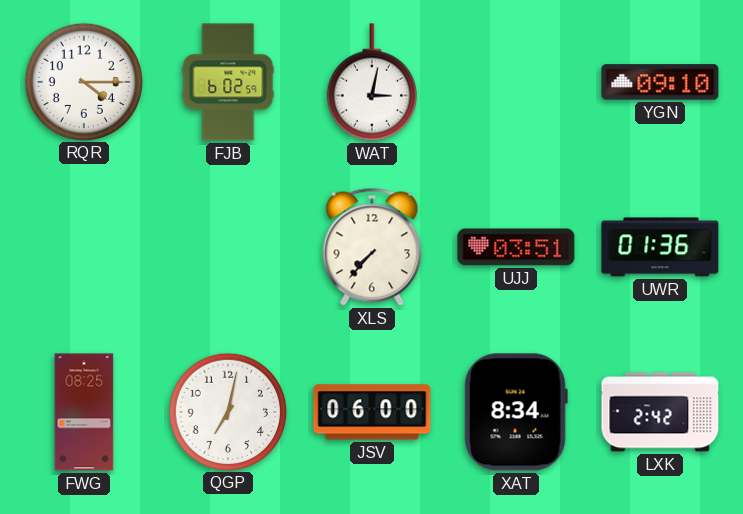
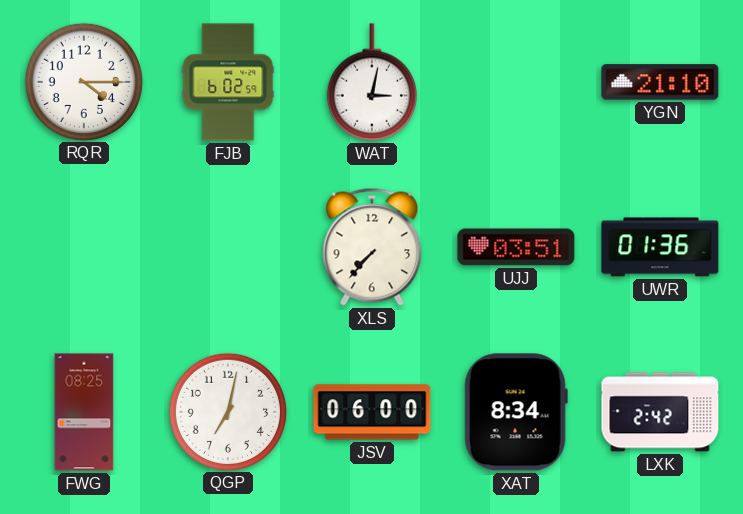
YGN: 09:10 -> 21:10 (660, 82)
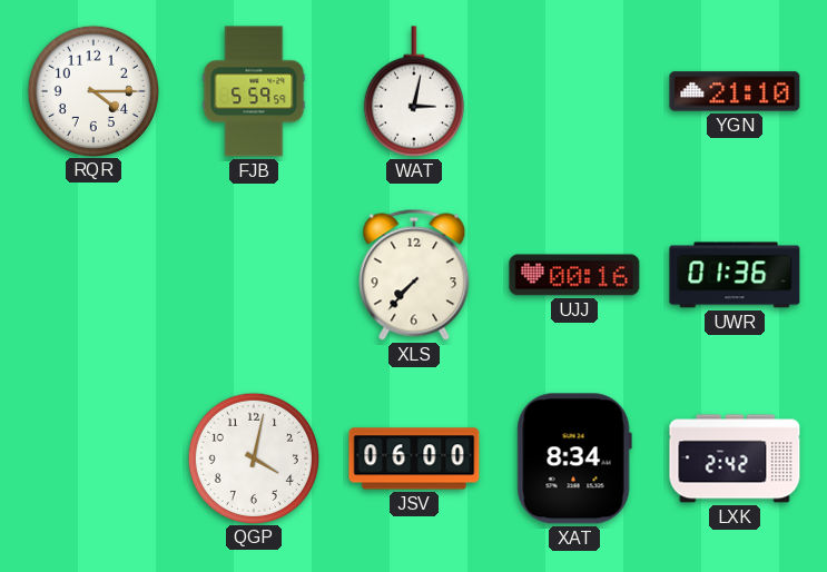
FJB: 6:02 -> 5:59 (254, 91)
UJJ: 03:51 -> 00:16 (574, 275)
FWG: 08:25 -> none (84, 412)
QGP: 7:02 -> 4:02 (253, 457)
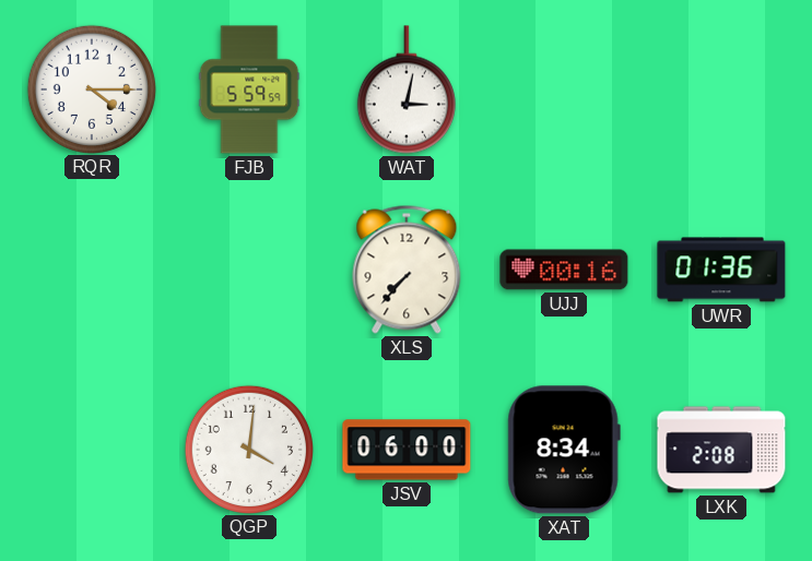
YGN: 21:10 -> none (735, 91)
QGP: 4:02 -> 4:01 (248, 449)
LXK: 2:42 -> 2:08 (721, 450)
